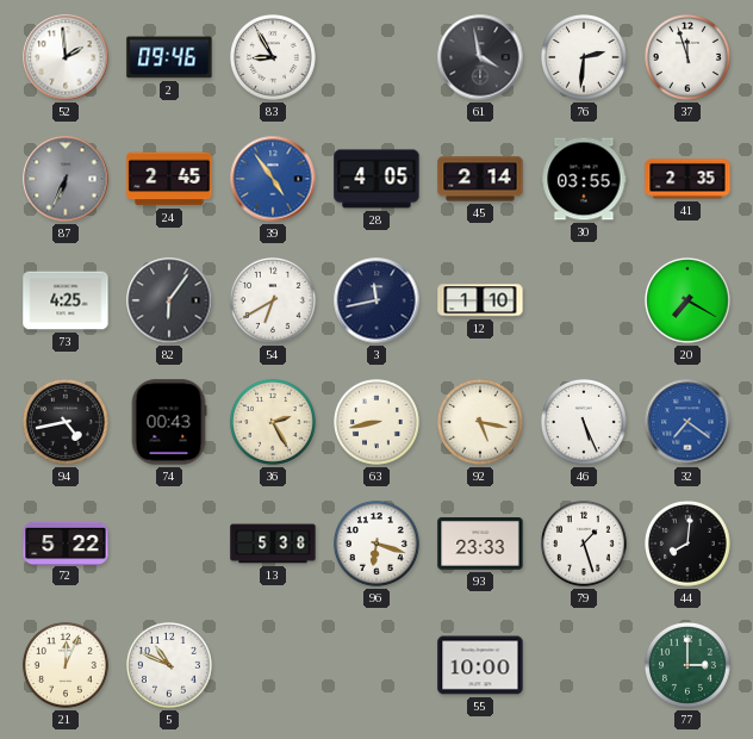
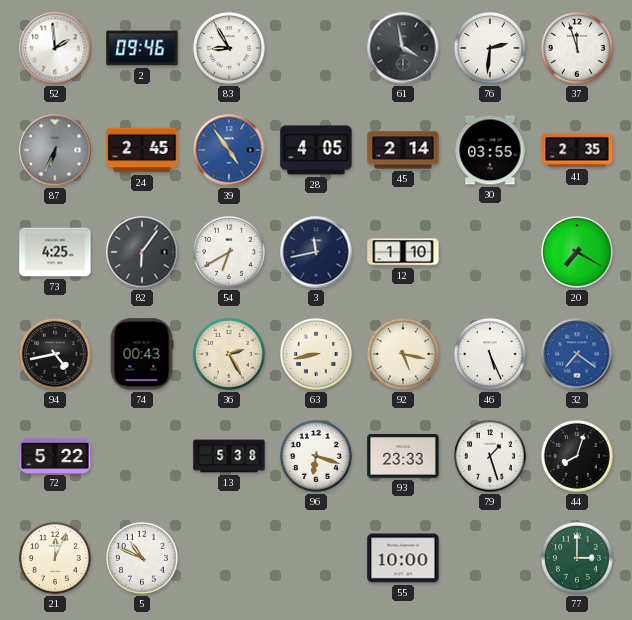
44: 8:01 -> 8:03 (578, 457)
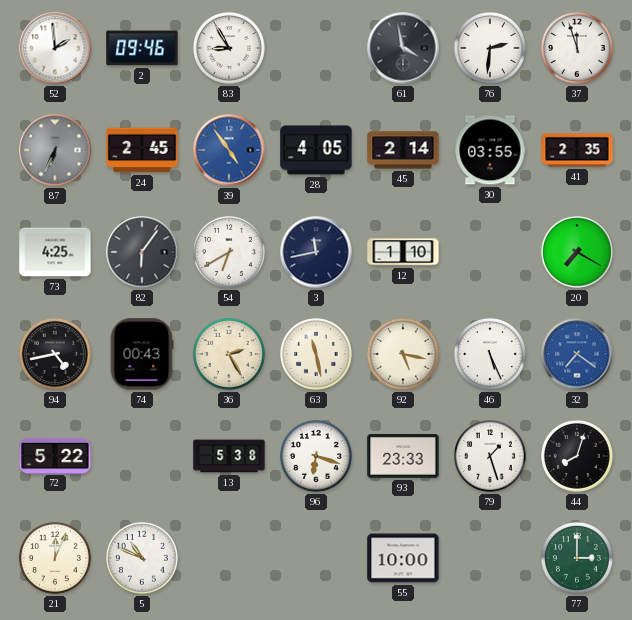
63: 8:43 -> 11:28 (317, 355)
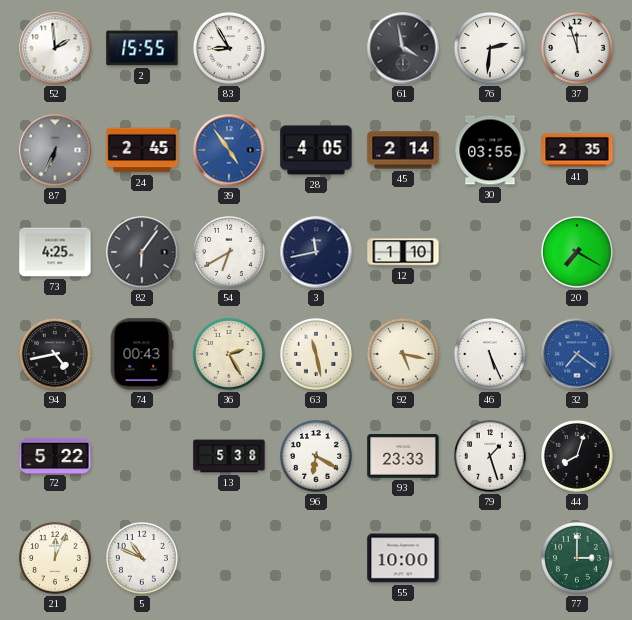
2: 09:46 -> 15:55 (142, 48)
96: 6:18 -> 6:20 (317, 457)
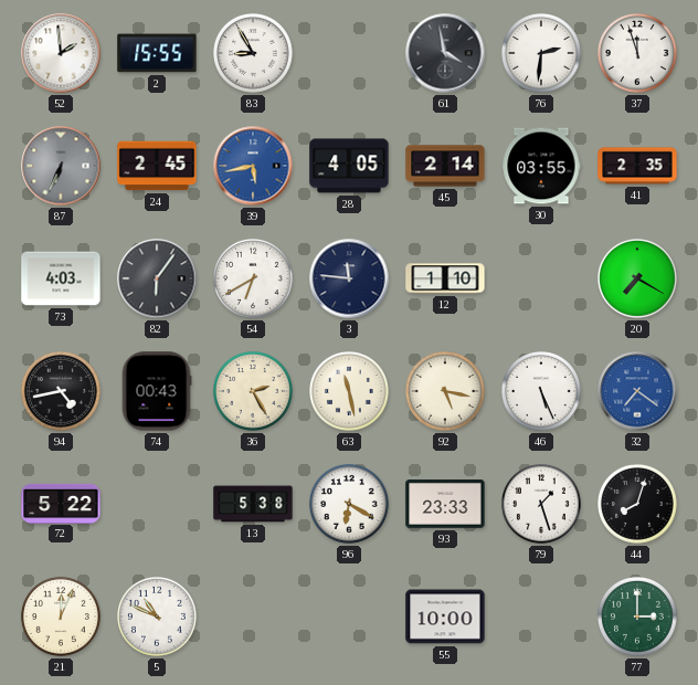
39: 4:54 -> 5:43 (253, 166)
73: 4:25 -> 4:03 (61, 278)
3: 11:43 -> 11:46 (349, 278)
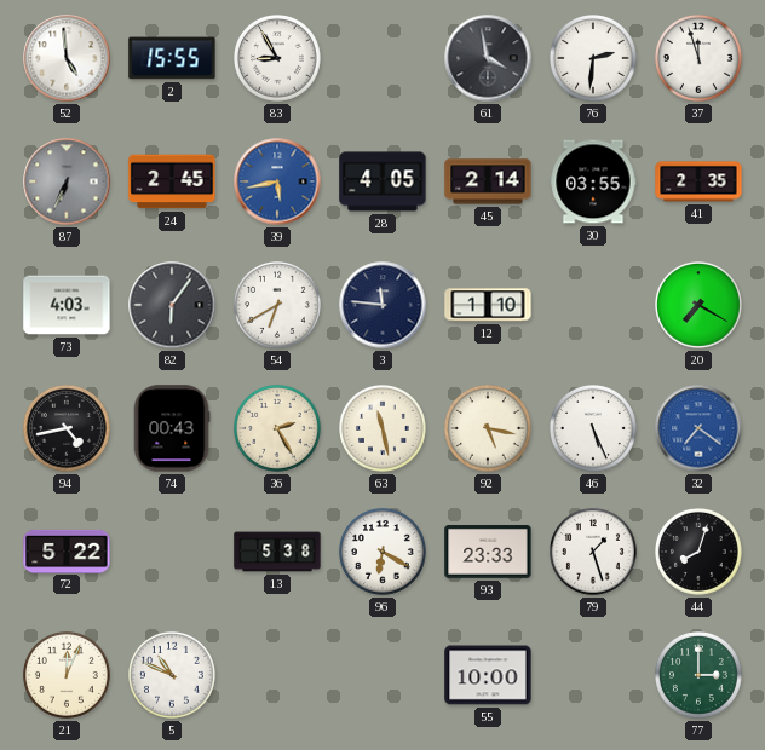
52: 1:59 -> 4:59 (67, 58)
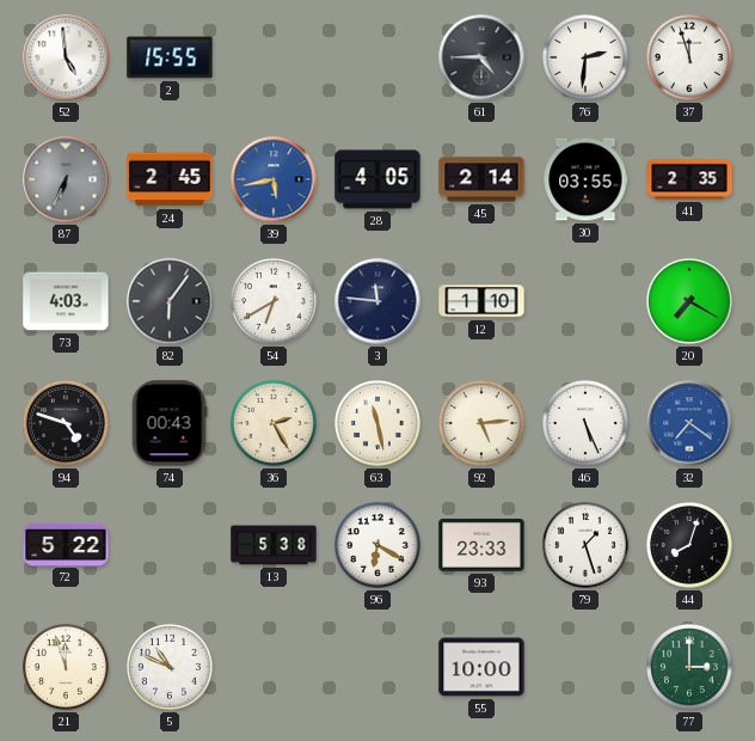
83: 8:55 -> none (278, 59)
61: 3:58 -> 4:45 (481, 57)
94: 4:43 -> 4:48 (67, 424)
92: 5:17 -> 5:14 (483, 424)
21: 12:04 -> 11:57 (67, 668)
